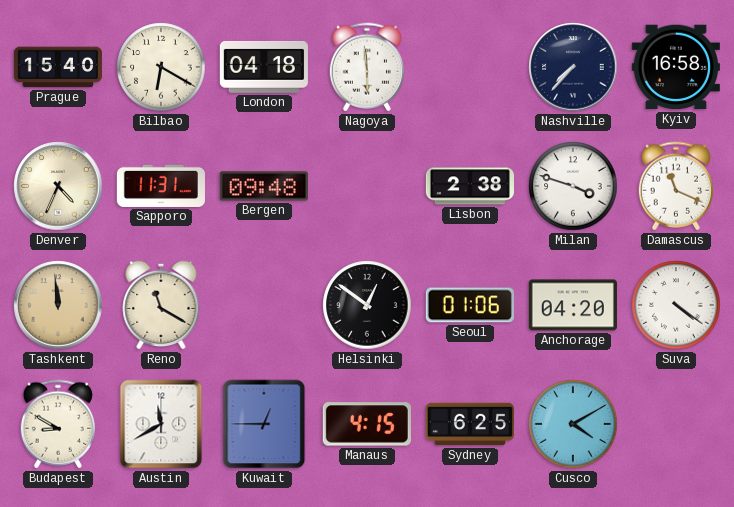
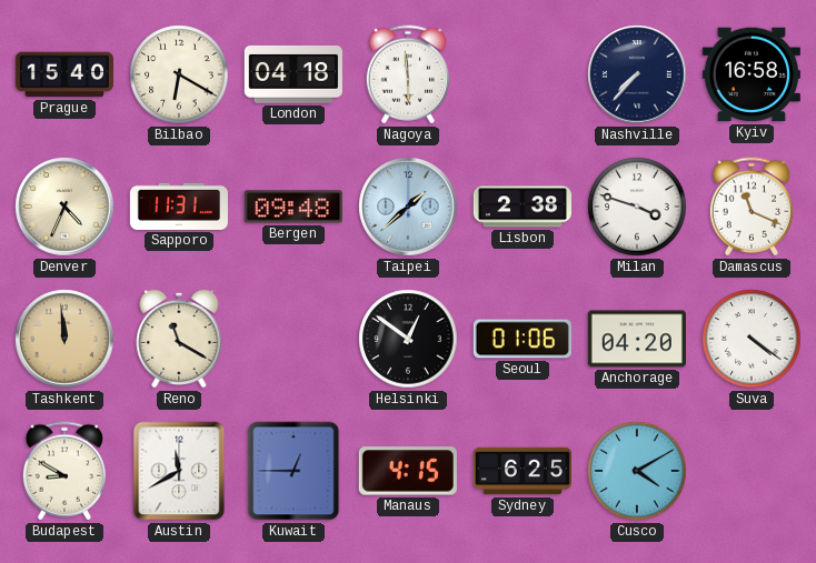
Taipei: none -> 1:38 (408, 207)
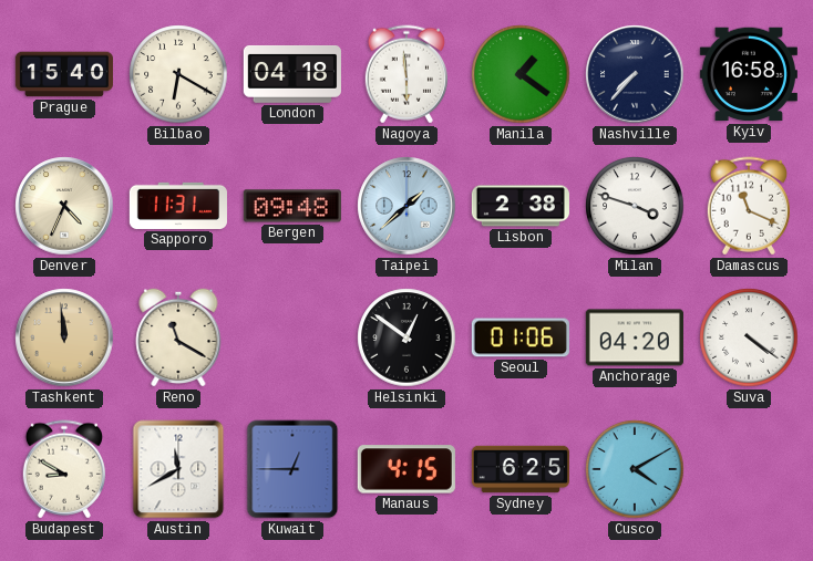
Manila: none -> 1:21 (521, 74)
